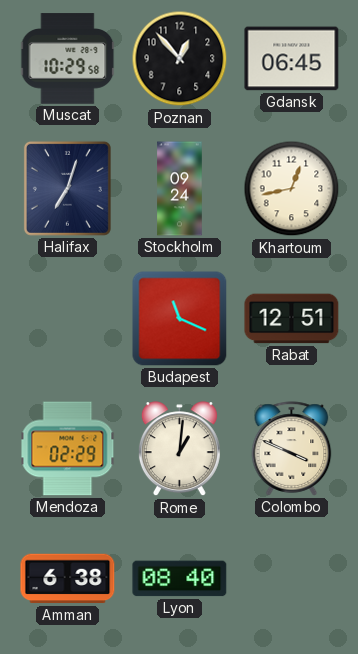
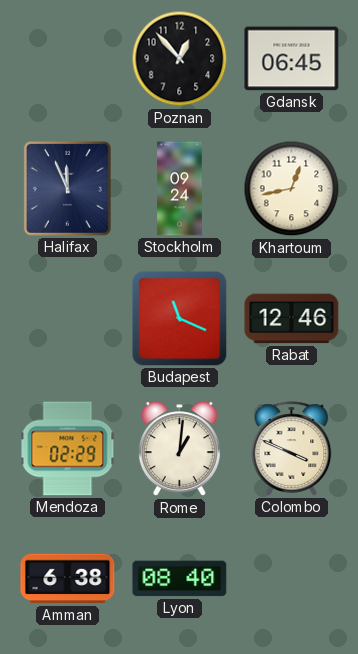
Muscat: 10:29 -> none (68, 59)
Halifax: 7:03 -> 11:56 (67, 188)
Rabat: 12:51 -> 12:46 (292, 319)
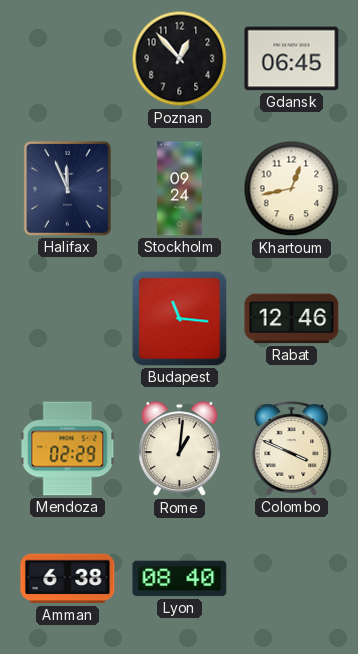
Budapest: 11:19 -> 11:16 (180, 319)
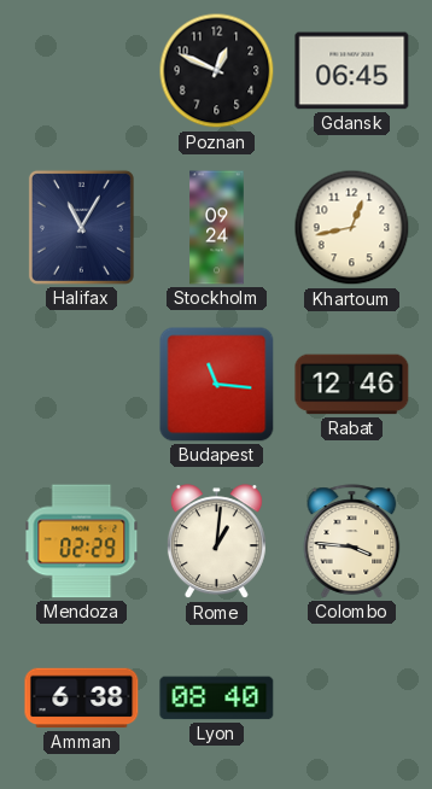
Poznan: 12:53 -> 12:49 (217, 71)
Halifax: 11:56 -> 11:05 (81, 227)
Colombo: 3:49 -> 3:46 (352, 542)
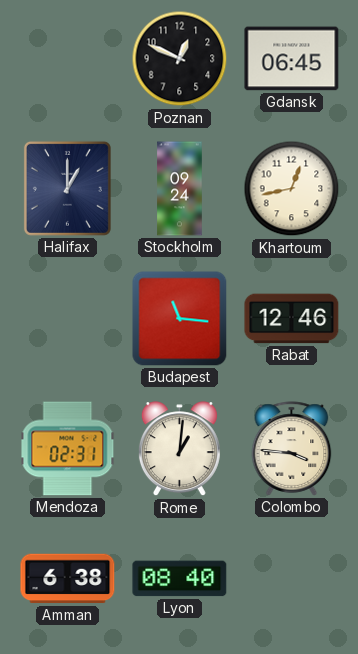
Halifax: 11:05 -> 1:00 (67, 188)
Mendoza: 02:29 -> 02:31 (68, 449)
